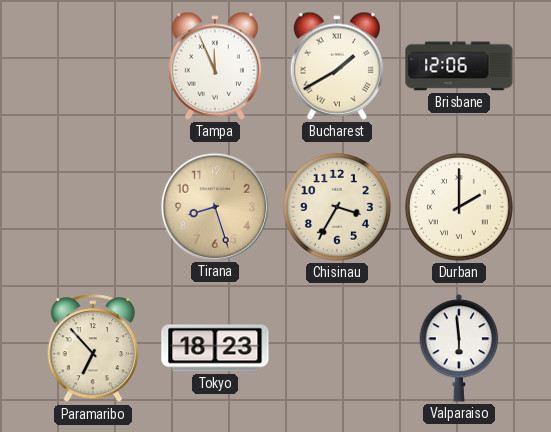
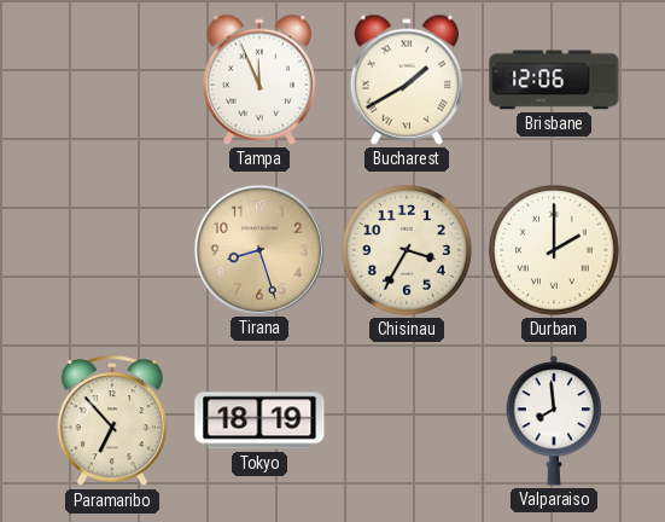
Tokyo: 18:23 -> 18:19 (259, 420)
Valparaiso: 5:59 -> 7:59 (554, 420)
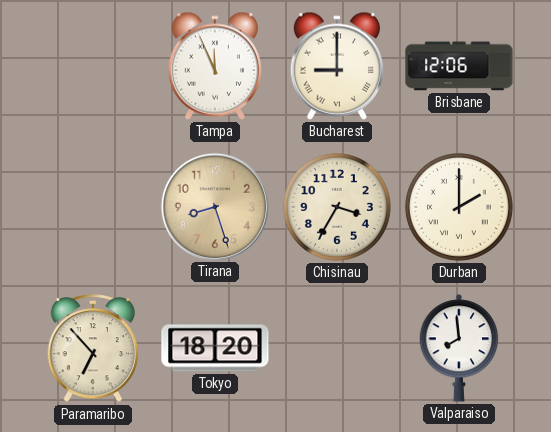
Bucharest: 1:40 -> 9:00 (337, 66)
Tokyo: 18:19 -> 18:20 (215, 348)
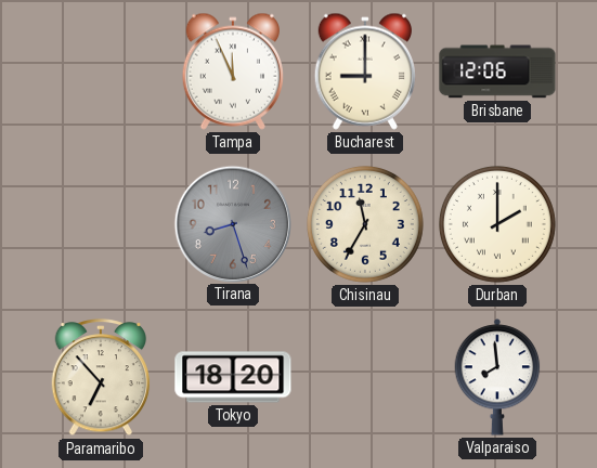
Tirana dial: champagne -> grey (232, 223)
Chisinau: 3:35 -> 11:35 (365, 224)
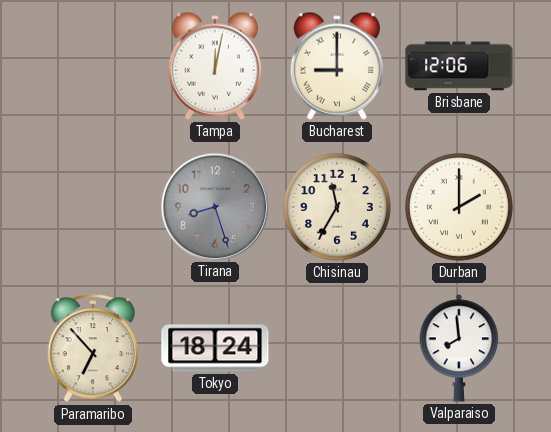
Tampa: 11:56 -> 12:02 (215, 66)
Tokyo: 18:20 -> 18:24 (215, 348)
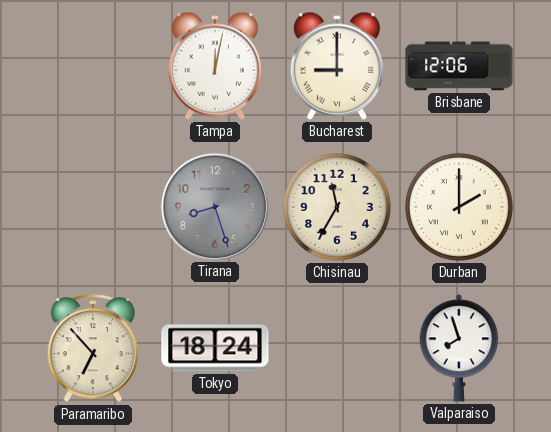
Valparaiso: 7:59 -> 7:57 (459, 348)
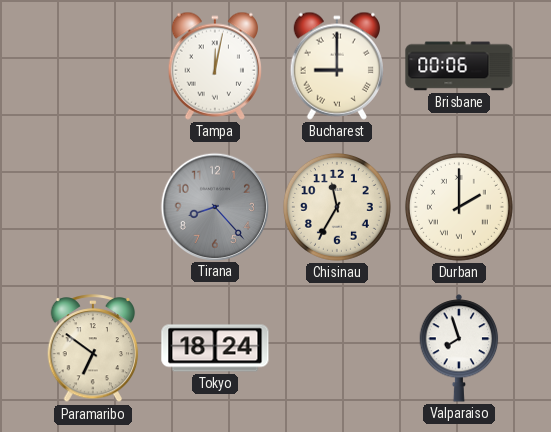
Brisbane: 12:06 -> 00:06 (459, 66)
Tirana: 8:27 -> 8:23 (214, 206)
Paramaribo: 6:53 -> 6:51 (93, 349)
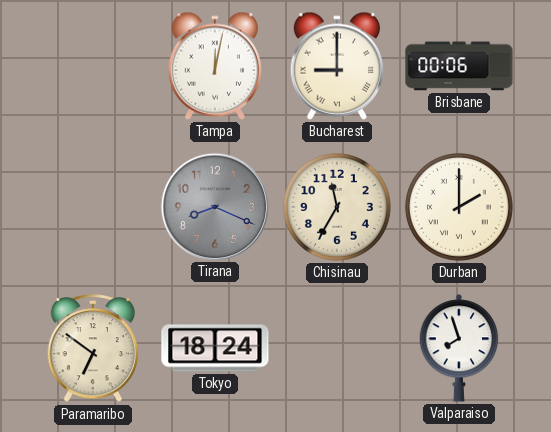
Tirana: 8:23 -> 8:19 (214, 206)
